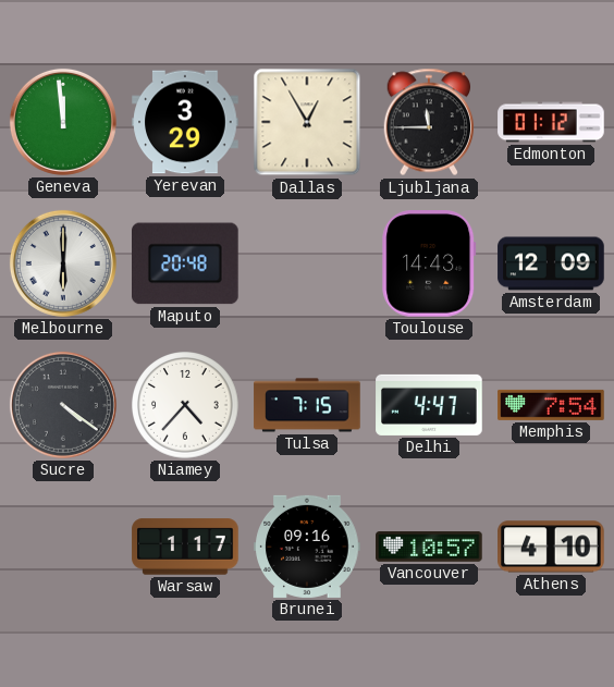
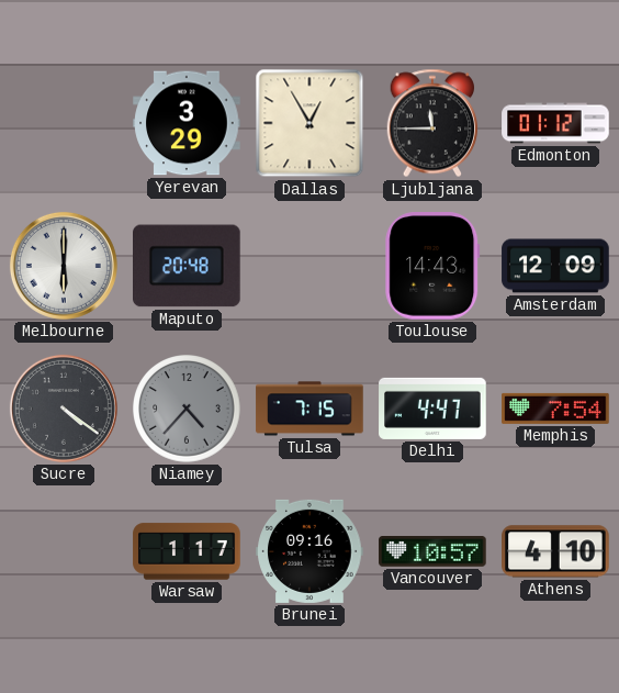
Geneva: 11:59 -> none (63, 122)
Niamey dial: white -> grey (188, 410)
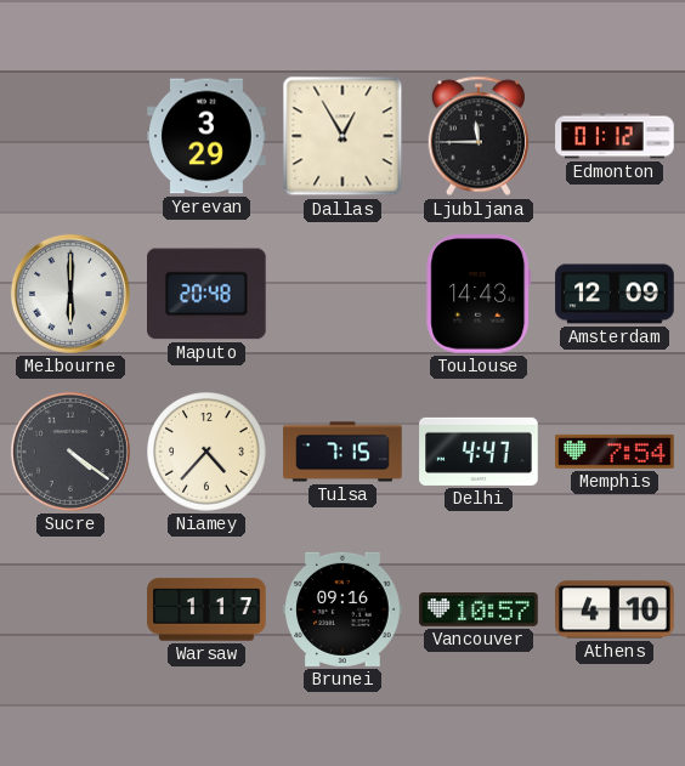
Niamey dial: grey -> cream (208, 453)
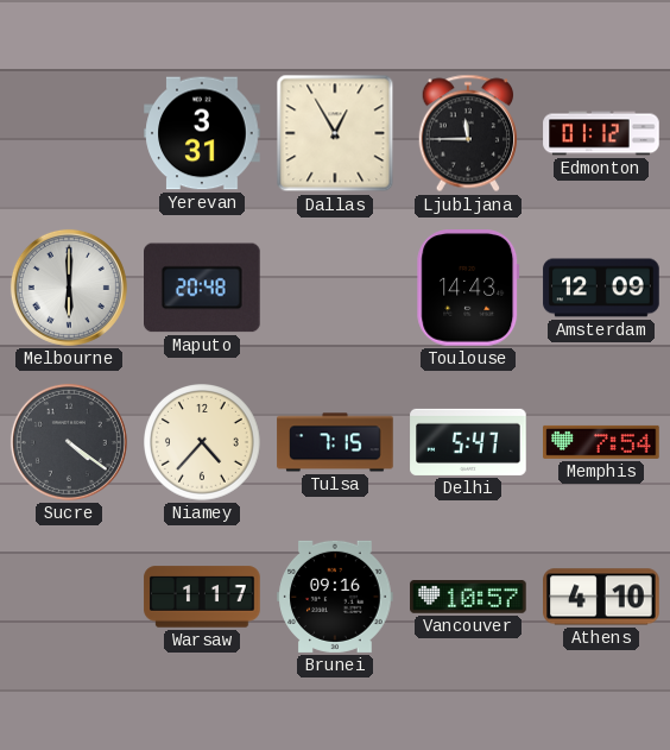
Yerevan: 3:29 -> 3:31 (202, 133)
Delhi: 4:47 -> 5:47 (468, 442)
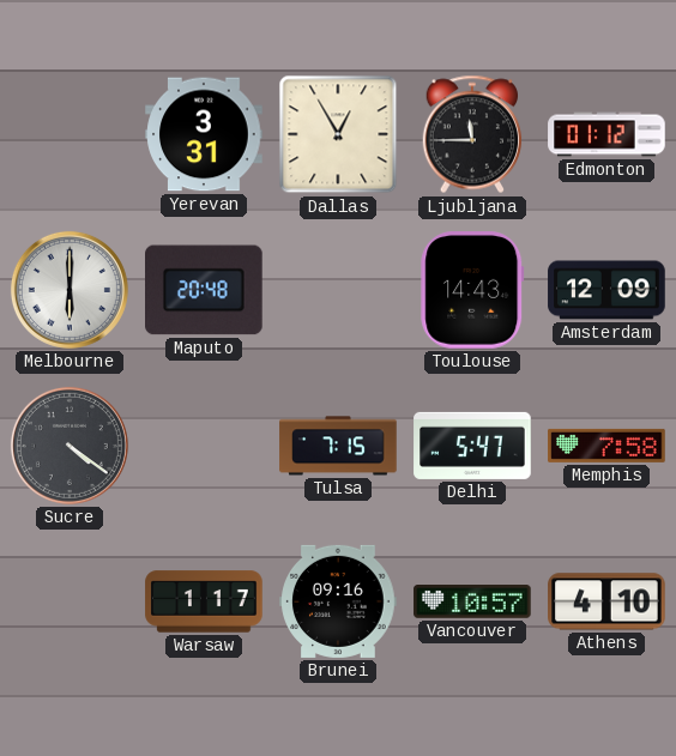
Niamey: 4:37 -> none (203, 443)
Memphis: 7:54 -> 7:58 (606, 446)
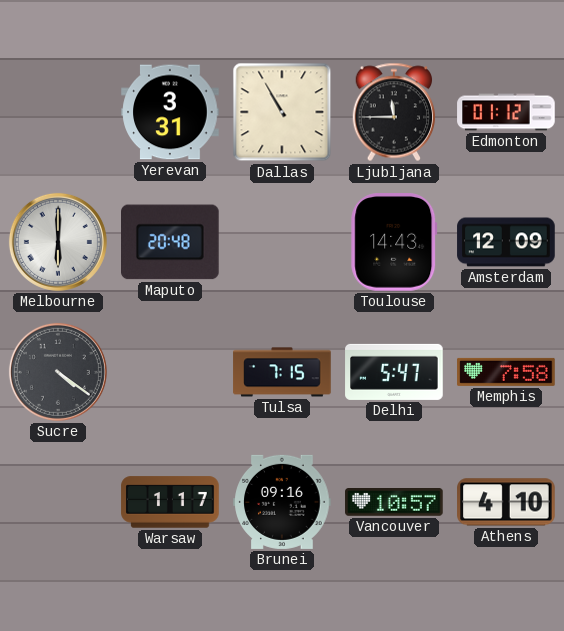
Dallas: 12:55 -> 10:55 (282, 112)
